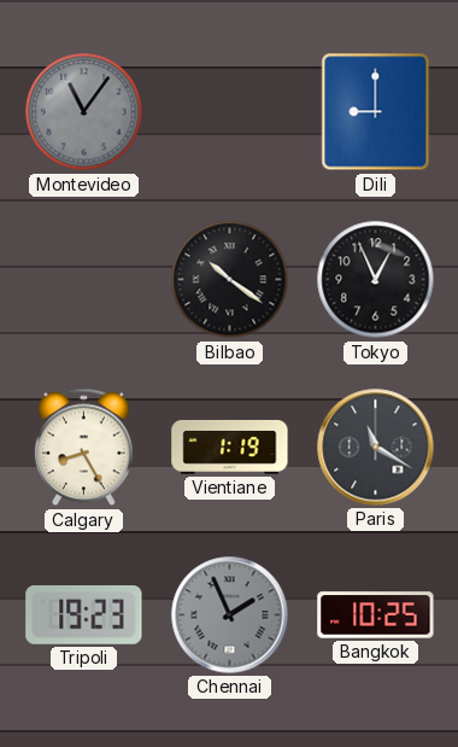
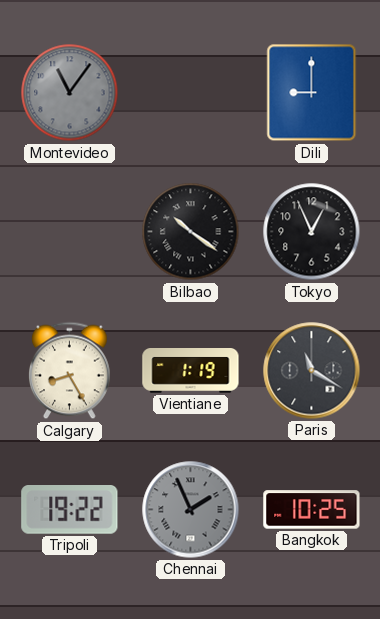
Tripoli: 19:23 -> 19:22 (70, 510)
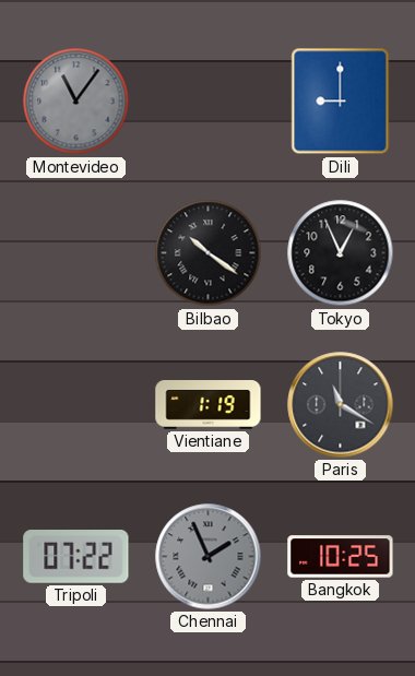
Calgary: 8:25 -> none (70, 371)
Tripoli: 19:22 -> 07:22 (76, 557)
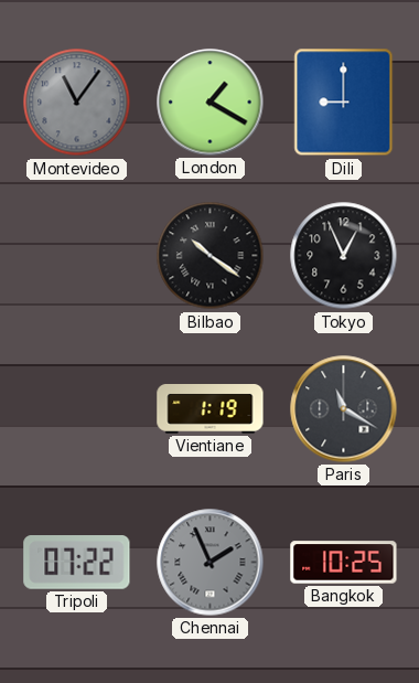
London: none -> 1:20 (211, 103)
